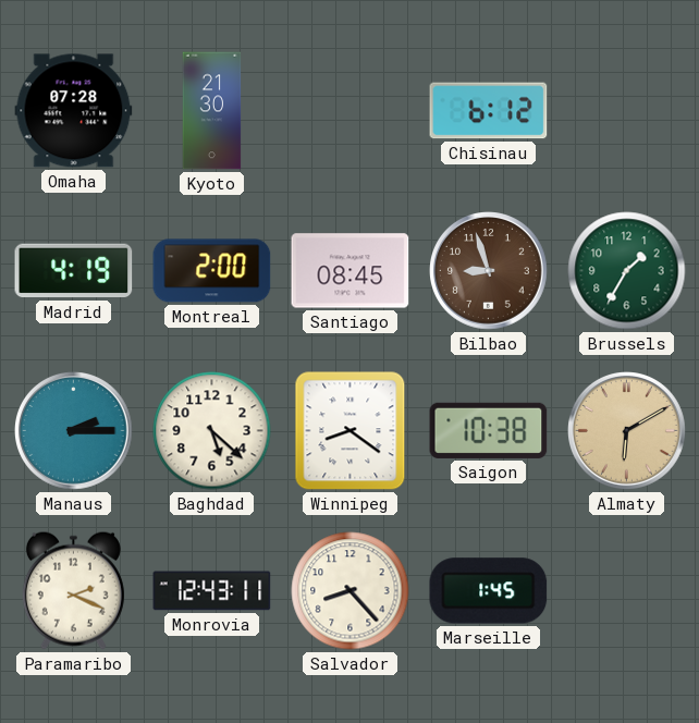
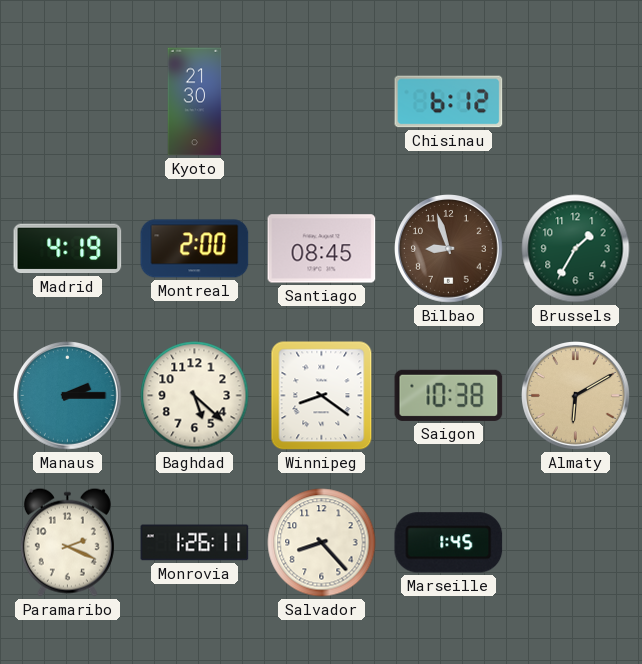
Omaha: 07:28 -> none (74, 111)
Monrovia: 12:43 -> 1:26 (195, 543)
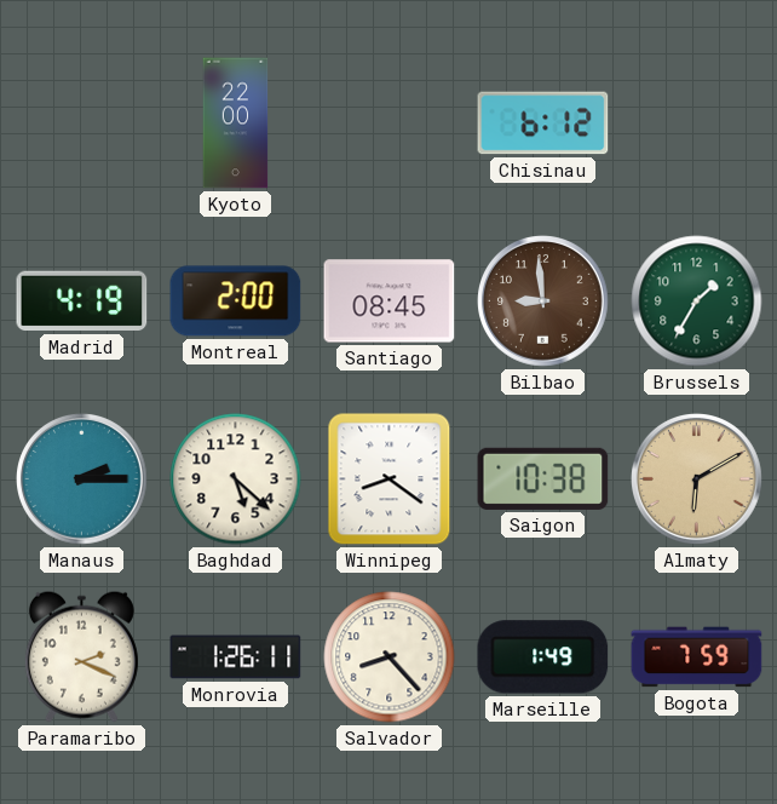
Kyoto: 21:30 -> 22:00 (236, 124)
Bilbao: 8:57 -> 8:59 (543, 301)
Marseille: 1:45 -> 1:49 (543, 657)
Bogota: none -> 7:59 (697, 657)
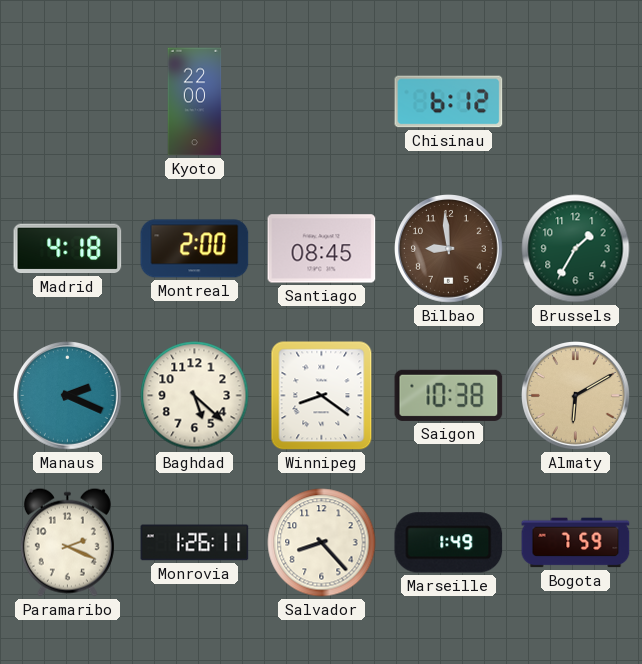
Madrid: 4:19 -> 4:18 (68, 249)
Manaus: 2:15 -> 2:19 (68, 396)
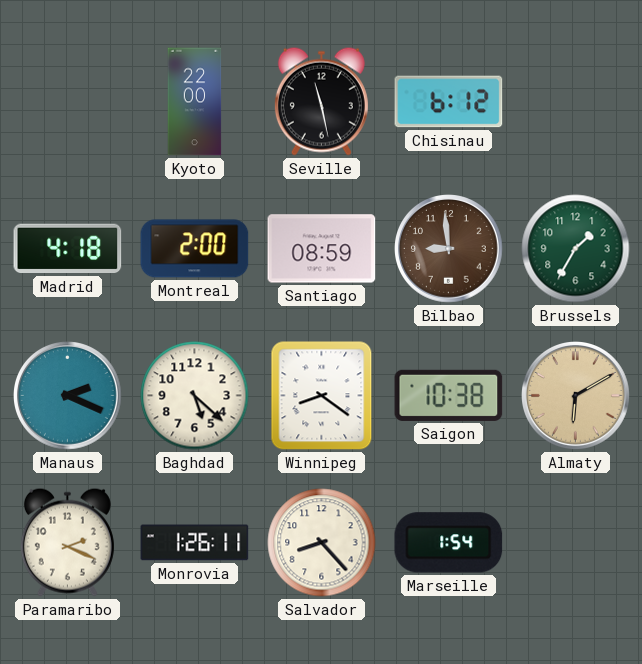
Seville: none -> 11:28 (321, 101)
Santiago: 08:45 -> 08:59 (322, 249)
Marseille: 1:49 -> 1:54 (449, 543)
Bogota: 7:59 -> none (576, 543)
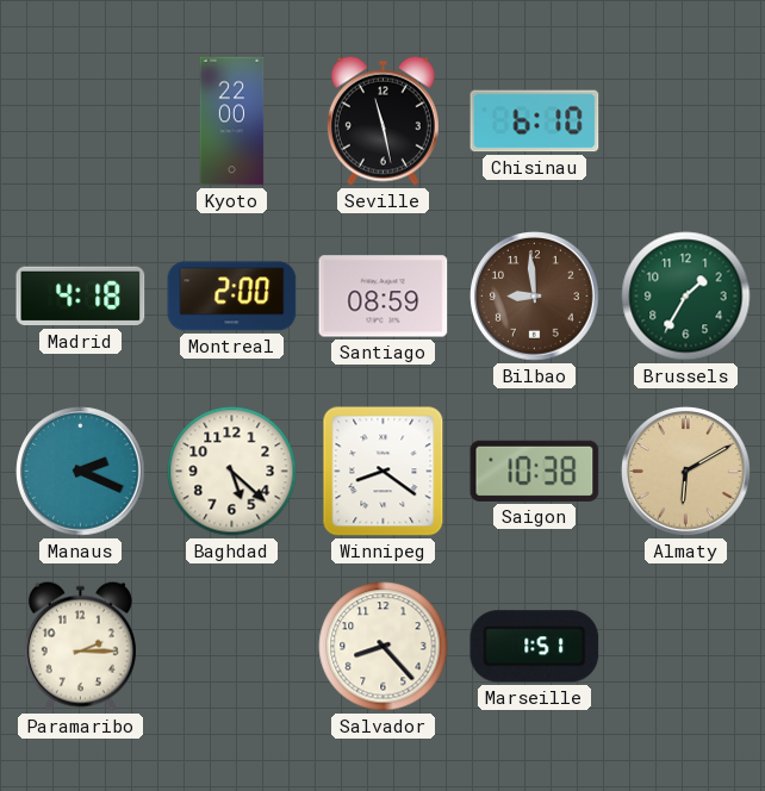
Chisinau: 6:12 -> 6:10 (535, 122)
Paramaribo: 2:19 -> 2:15 (80, 646)
Monrovia: 1:26 -> none (195, 543)
Marseille: 1:54 -> 1:51 (535, 647)
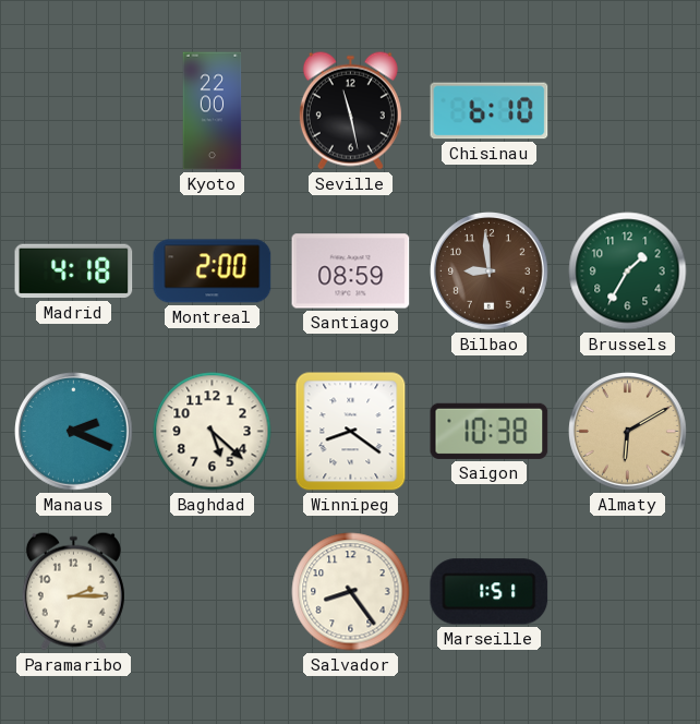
Salvador: 8:23 -> 8:24 (351, 592)
